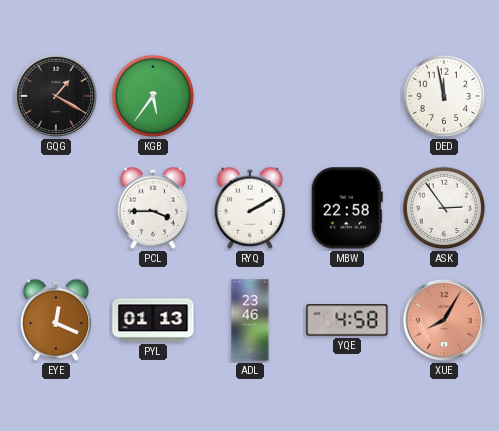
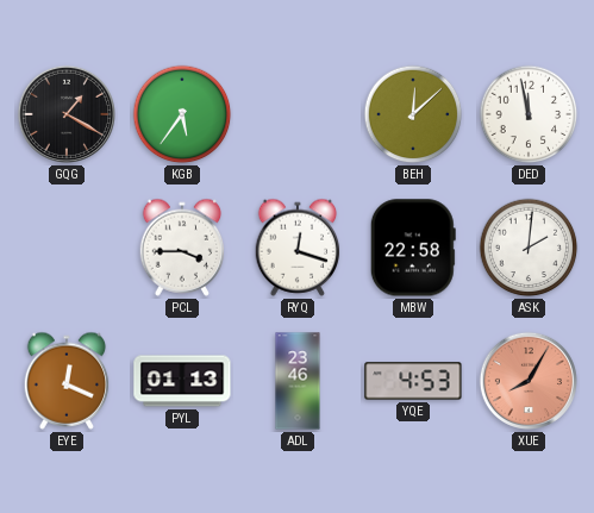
BEH: none -> 12:08 (413, 114)
RYQ: 2:10 -> 12:18 (298, 248)
ASK: 2:54 -> 2:01 (529, 248)
YQE: 4:58 -> 4:53 (413, 381)
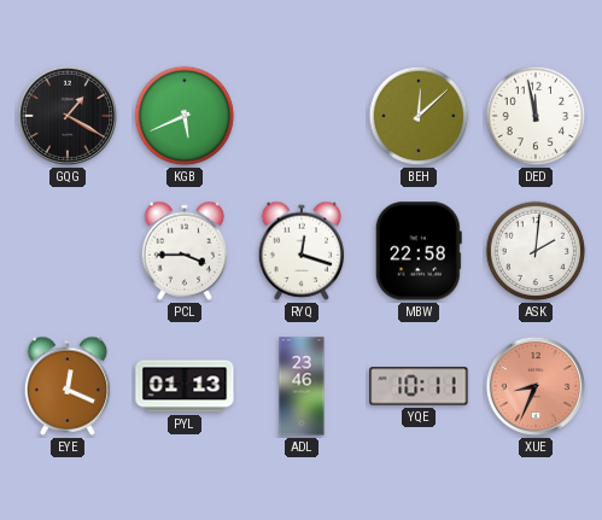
KGB: 5:36 -> 5:41 (185, 116)
YQE: 4:53 -> 10:11 (419, 386)
XUE: 8:05 -> 8:34 (536, 386)
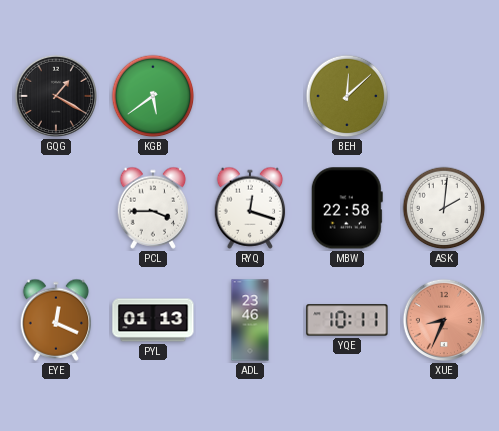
KGB: 5:41 -> 5:39 (153, 96)
DED: 11:58 -> none (536, 116)
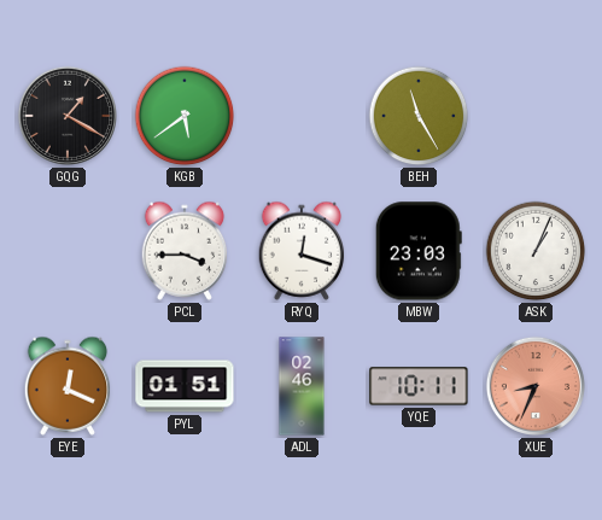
BEH: 12:08 -> 11:25 (419, 116)
MBW: 22:58 -> 23:03 (419, 251)
ASK: 2:01 -> 1:04 (536, 251)
PYL: 01:13 -> 01:51 (185, 386)
ADL: 23:46 -> 02:46 (302, 386)
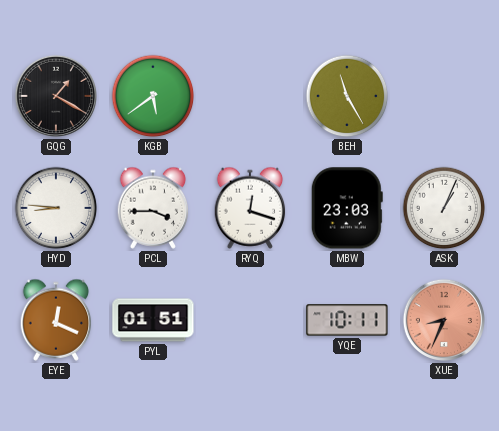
HYD: none -> 8:46 (56, 208)
ADL: 02:46 -> none (302, 386)
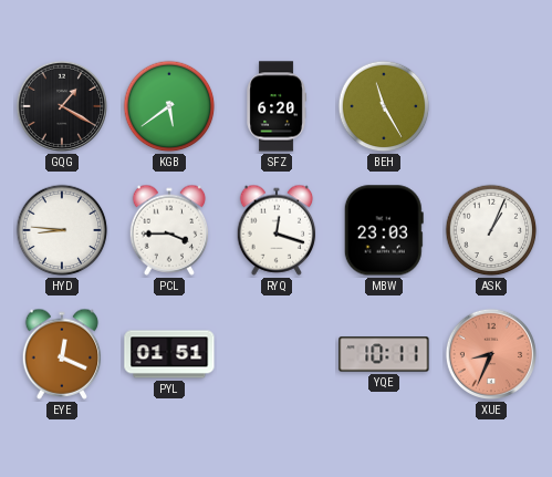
SFZ: none -> 6:20 (277, 106)
